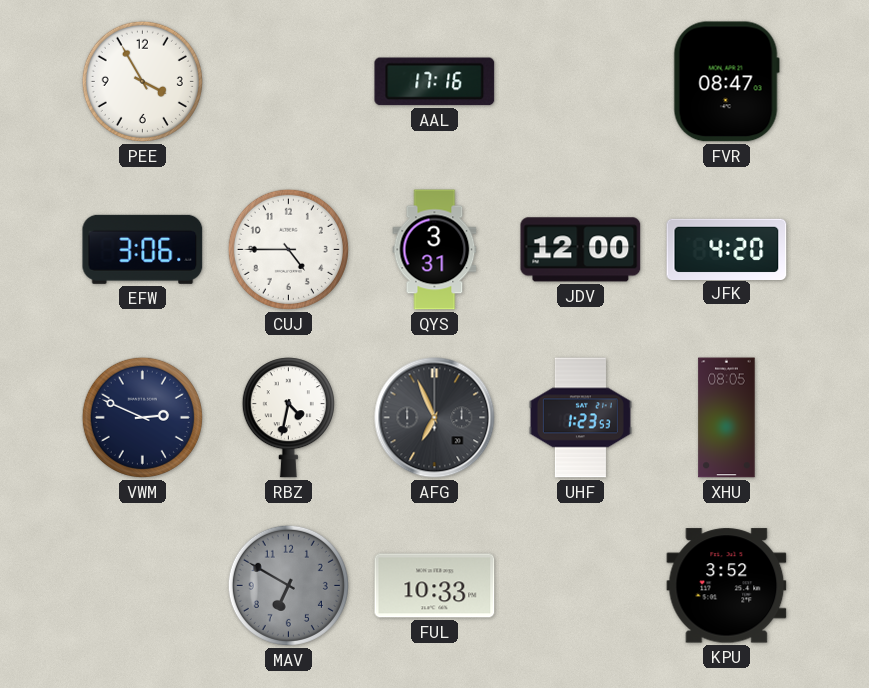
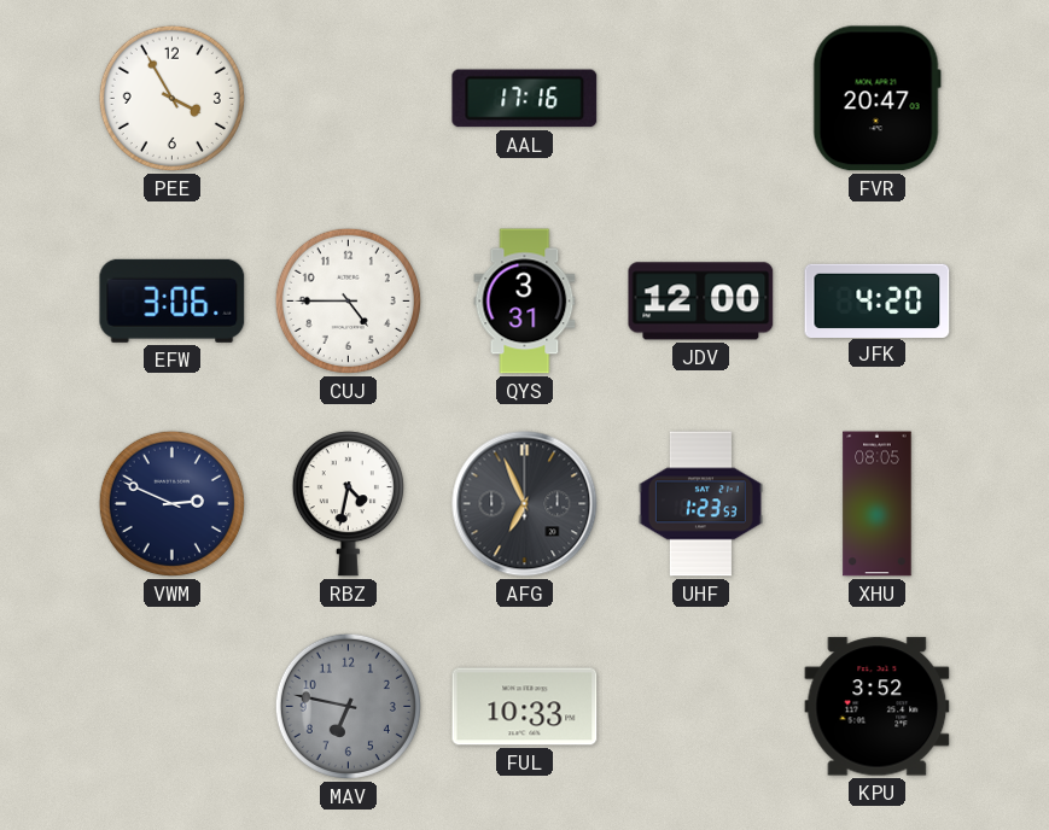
FVR: 08:47 -> 20:47 (876, 99)
MAV: 6:50 -> 6:47 (348, 706)
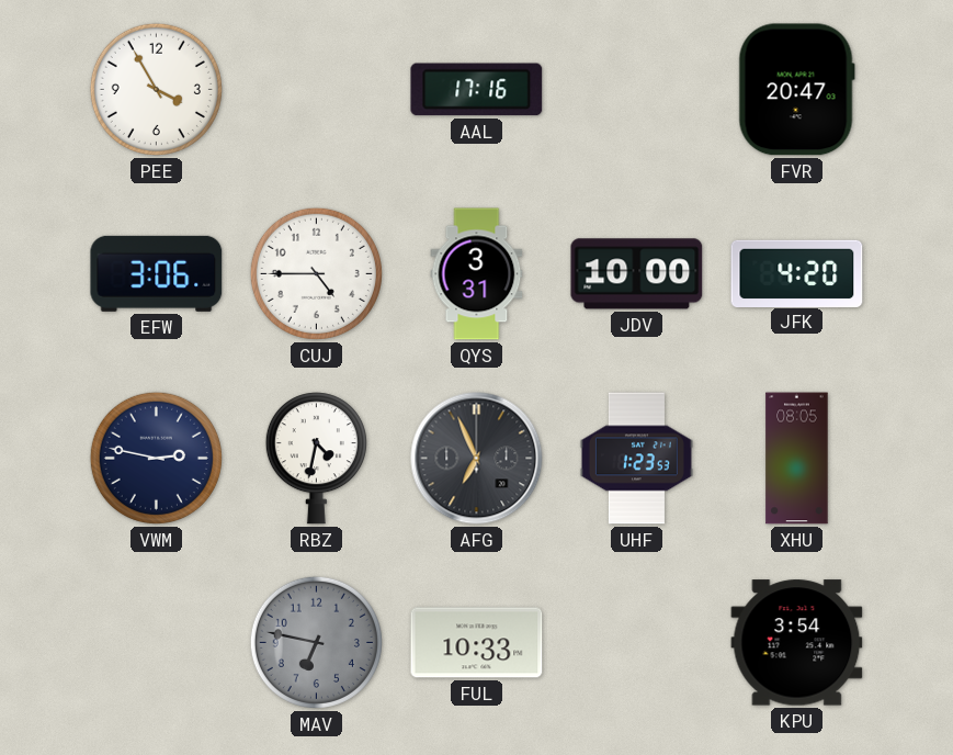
JDV: 12:00 -> 10:00 (637, 274)
VWM: 2:49 -> 2:47 (156, 458)
KPU: 3:52 -> 3:54 (797, 643)
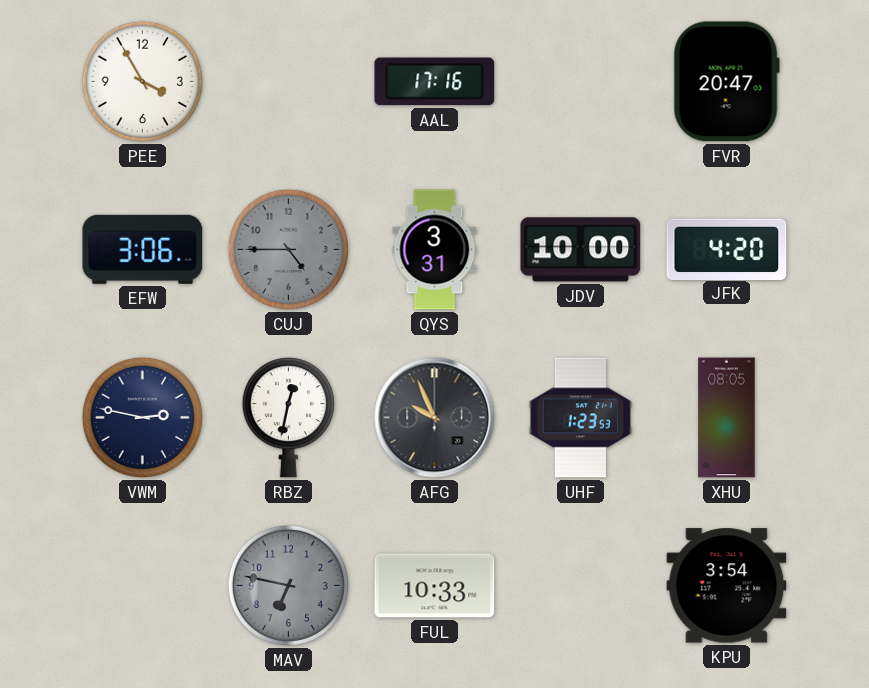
CUJ dial: white -> grey (288, 249)
RBZ: 4:32 -> 12:32 (288, 418)
AFG: 6:56 -> 9:56 (435, 418)
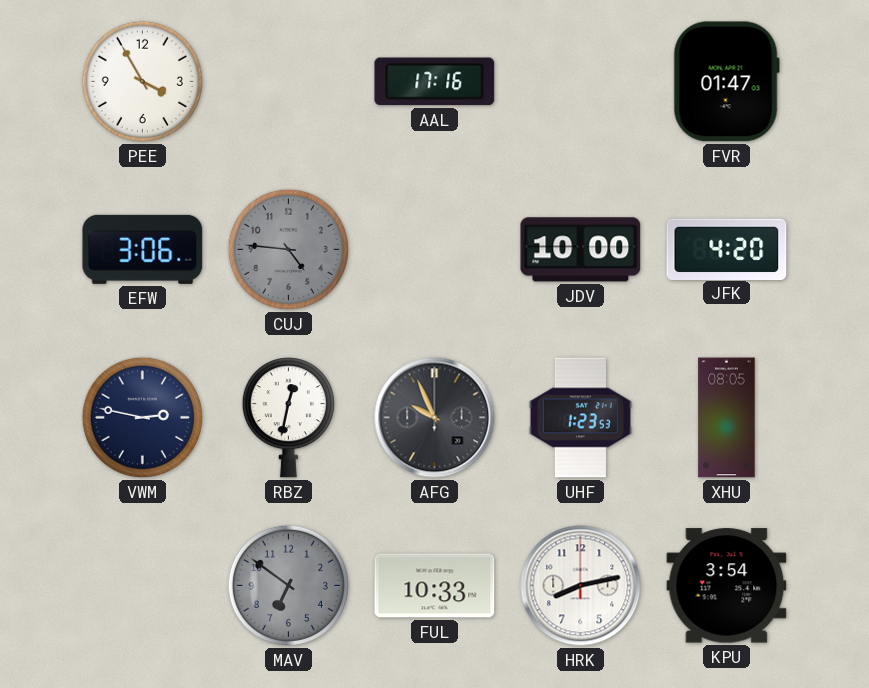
FVR: 20:47 -> 01:47 (726, 82)
CUJ: 4:45 -> 4:46 (288, 249)
QYS: 3:31 -> none (435, 250)
MAV: 6:47 -> 6:51 (288, 585)
HRK: none -> 8:13 (581, 586)
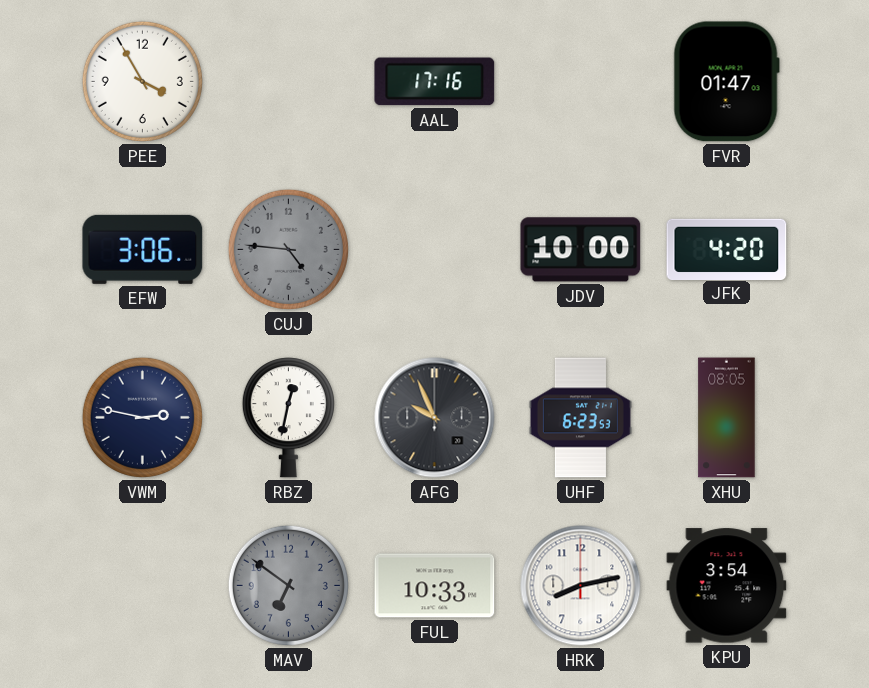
UHF: 1:23 -> 6:23 (580, 418)
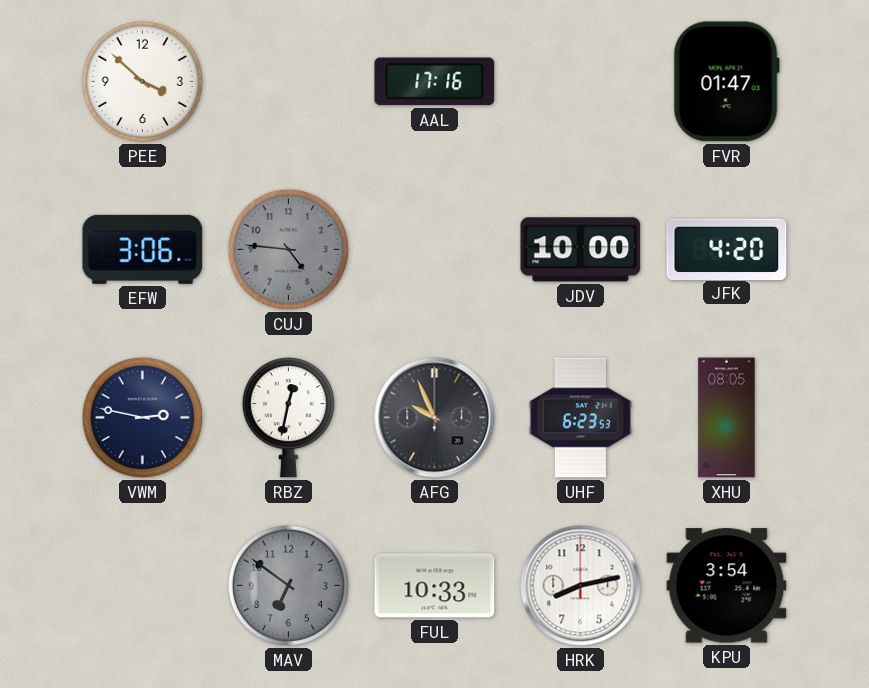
PEE: 3:55 -> 3:52 (142, 81)
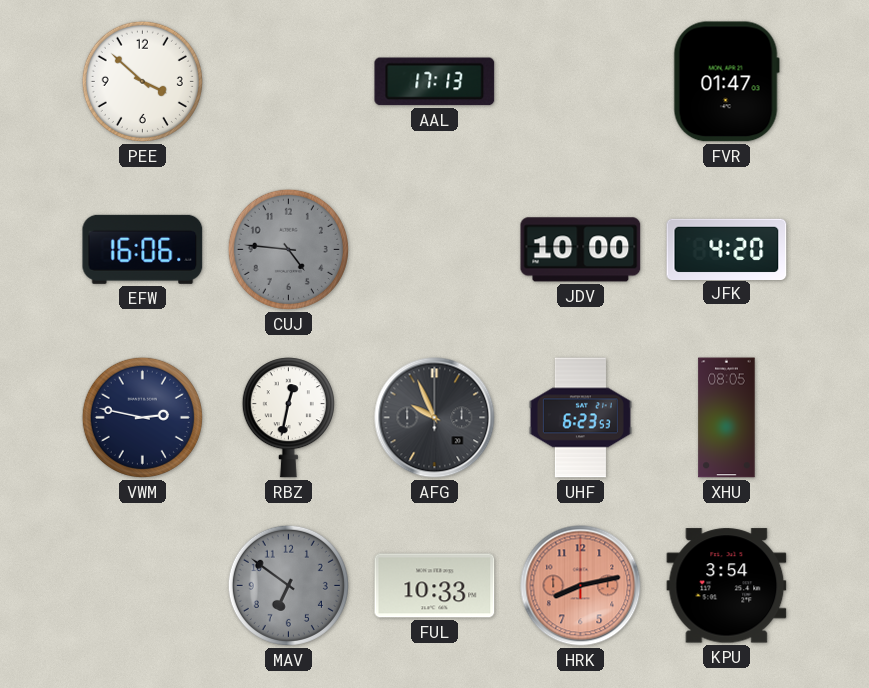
AAL: 17:16 -> 17:13 (435, 82)
EFW: 3:06 -> 16:06 (143, 249)
HRK dial: white -> salmon (581, 586)
